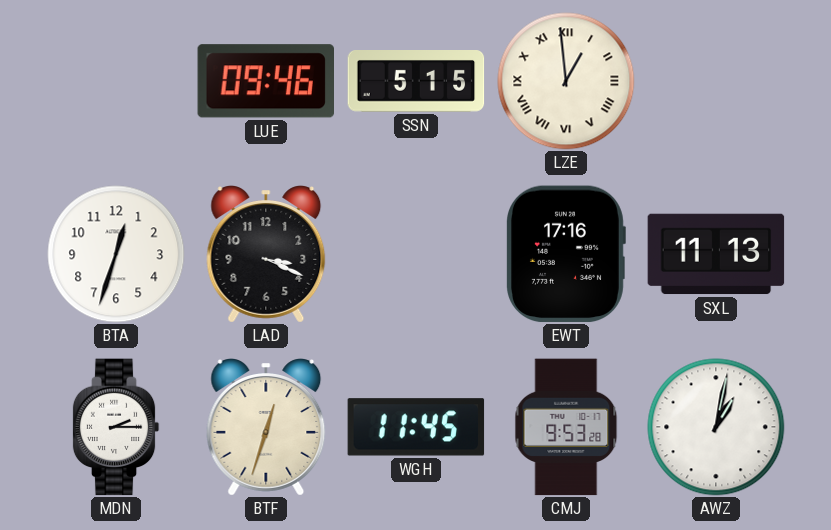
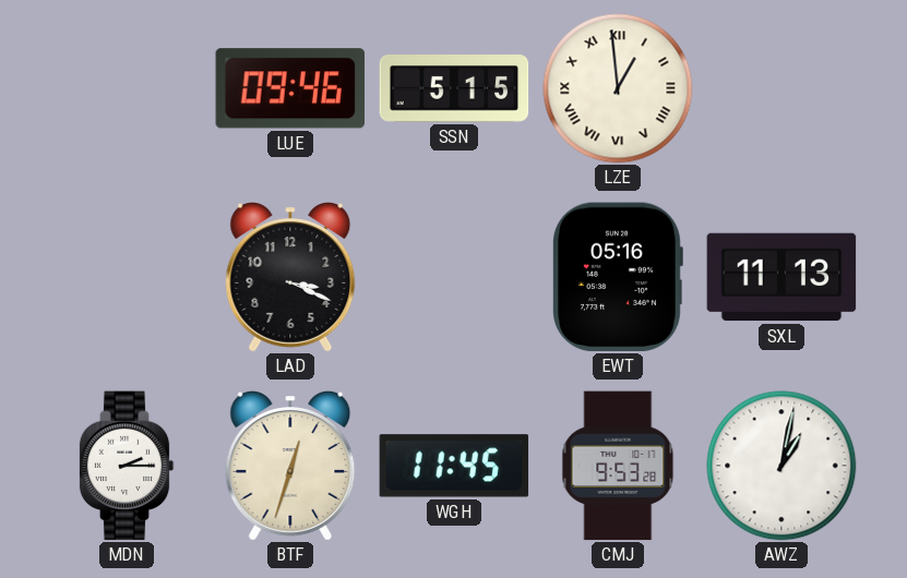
BTA: 12:33 -> none (116, 254)
EWT: 17:16 -> 05:16 (618, 277)
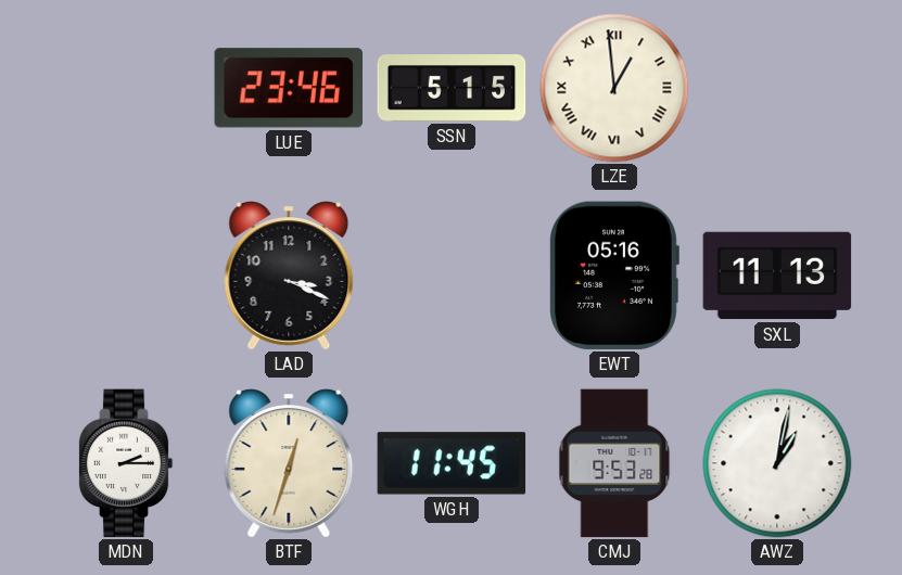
LUE: 09:46 -> 23:46 (288, 88)
